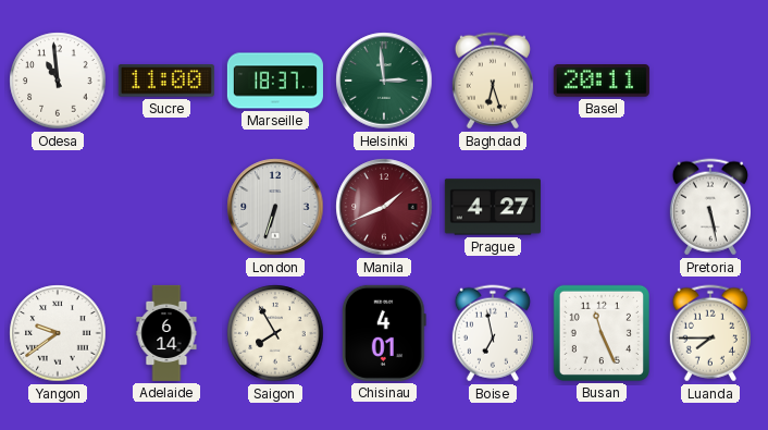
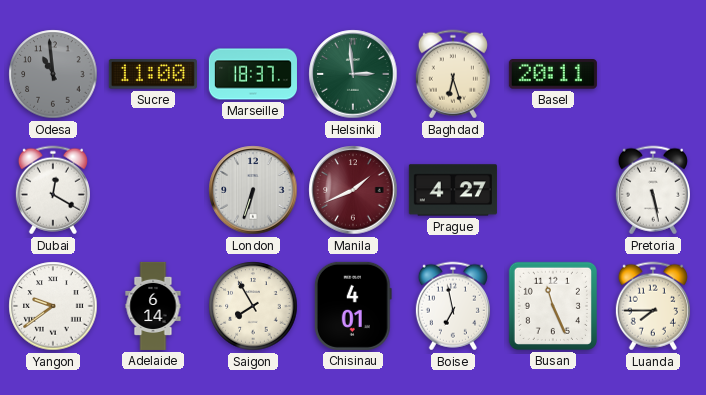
Odesa dial: white -> grey (53, 74)
Dubai: none -> 12:20 (53, 190)
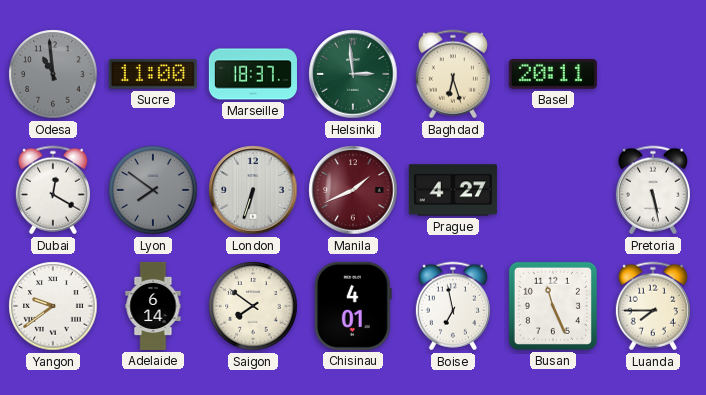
Lyon: none -> 7:51 (153, 190)
Saigon: 7:55 -> 7:51 (253, 306)
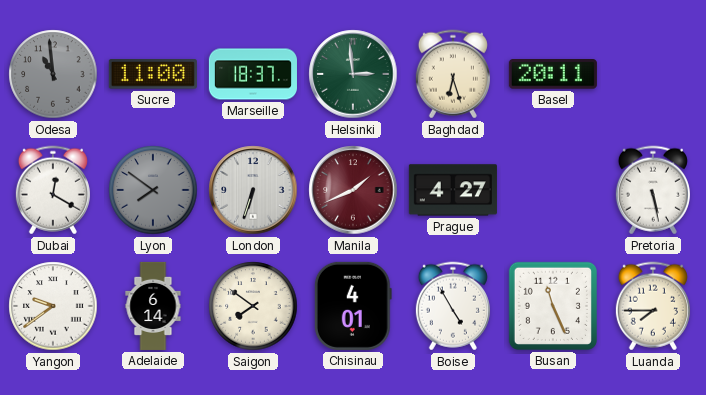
Boise: 6:58 -> 4:55 (453, 306)
